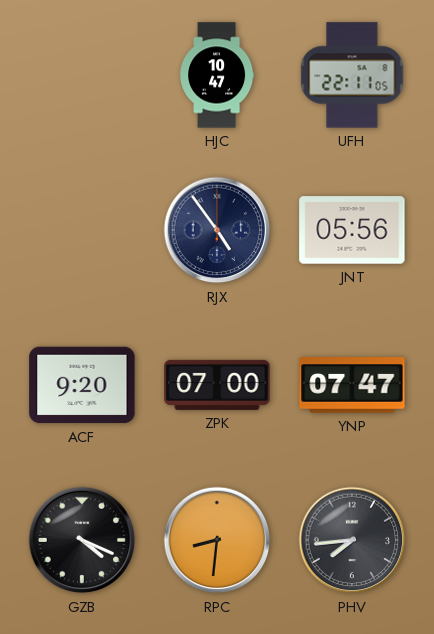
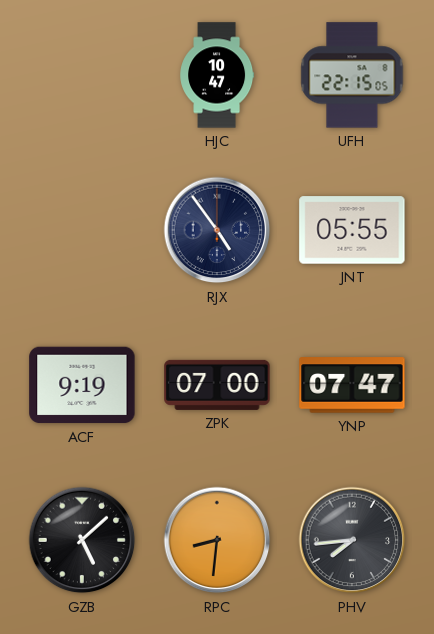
UFH: 22:11 -> 22:15 (352, 75)
JNT: 05:56 -> 05:55 (352, 230)
ACF: 9:20 -> 9:19 (82, 385)
GZB: 4:19 -> 5:08 (82, 540)
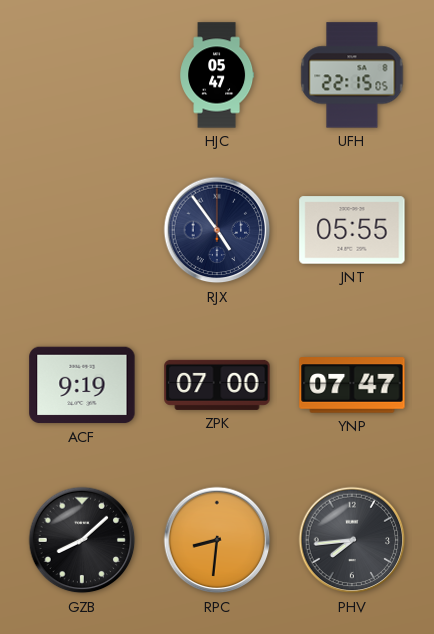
HJC: 10:47 -> 05:47 (217, 75)
GZB: 5:08 -> 8:08 (82, 540)
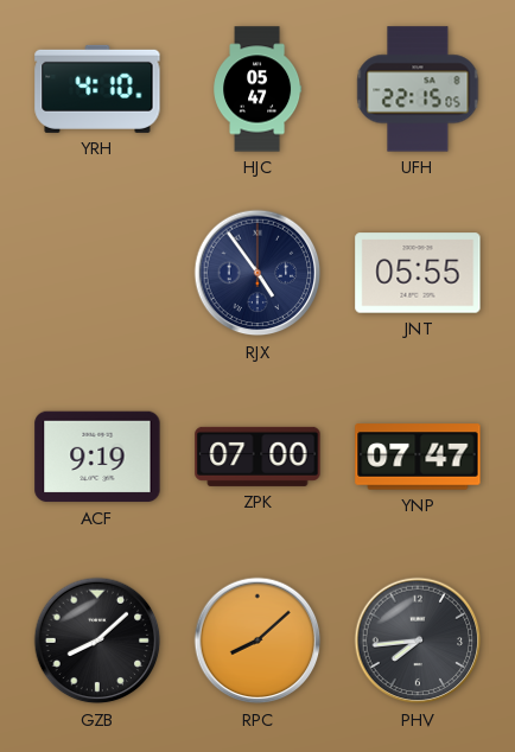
YRH: none -> 4:10 (97, 89)
RPC: 8:31 -> 8:08 (257, 641)
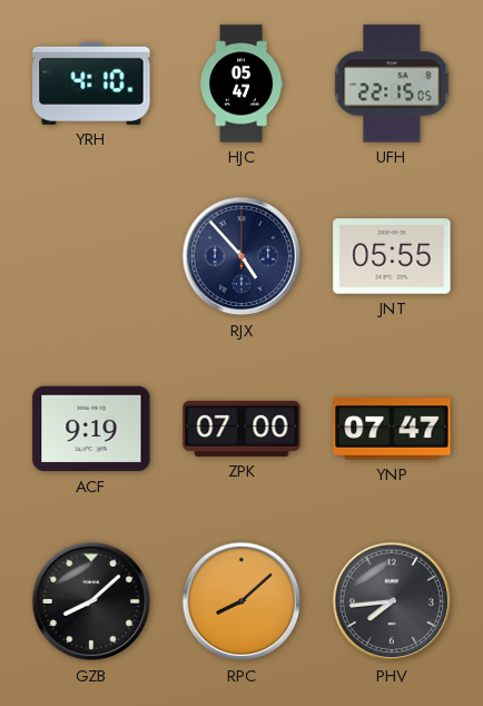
RJX: 4:54 -> 4:53 (241, 256)
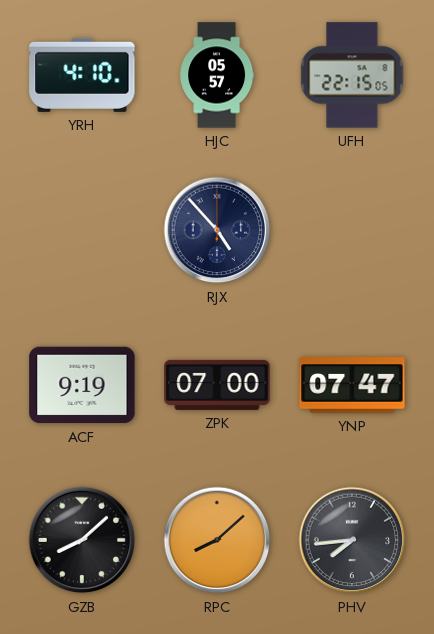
HJC: 05:47 -> 05:57 (217, 75)
JNT: 05:55 -> none (392, 256)
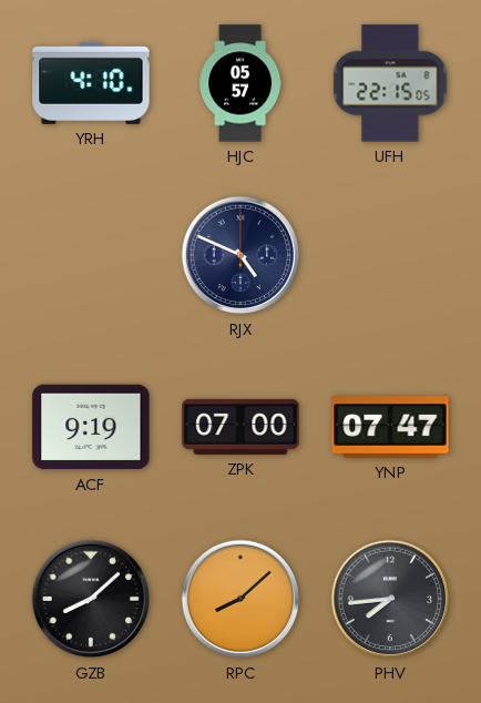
RJX: 4:53 -> 4:49 (240, 255)
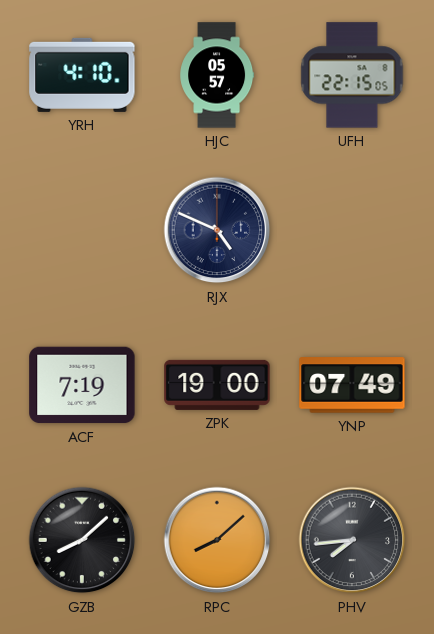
ACF: 9:19 -> 7:19 (82, 385)
ZPK: 07:00 -> 19:00 (217, 385)
YNP: 07:47 -> 07:49 (352, 385)
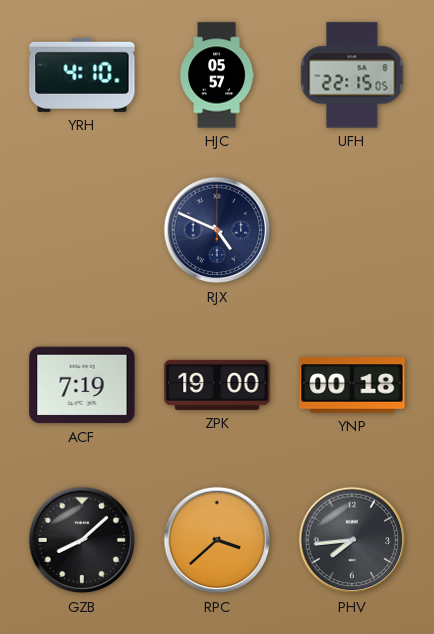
YNP: 07:49 -> 00:18 (352, 385)
RPC: 8:08 -> 3:38 (217, 540)
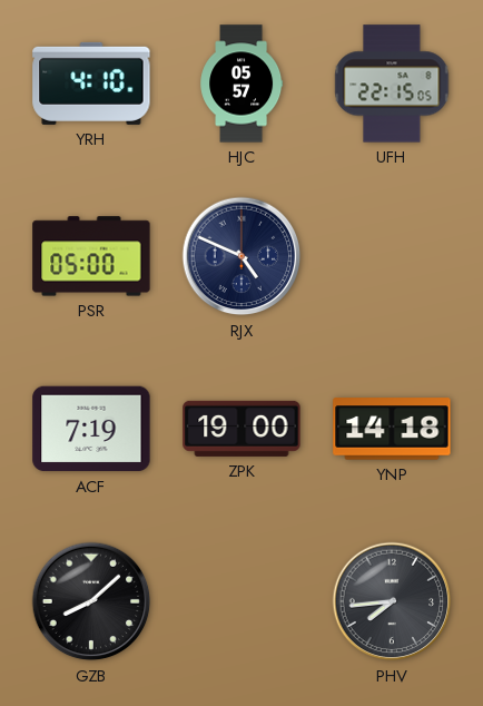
PSR: none -> 05:00 (91, 256)
YNP: 00:18 -> 14:18 (392, 429)
RPC: 3:38 -> none (217, 540)
